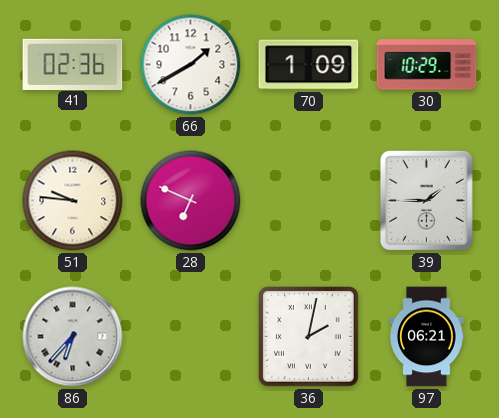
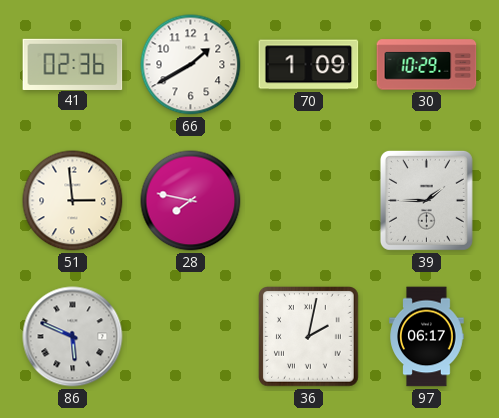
51: 9:46 -> 2:59 (73, 201)
28: 6:49 -> 7:47 (191, 201)
86: 6:37 -> 5:49 (73, 337)
97: 06:21 -> 06:17 (427, 337)
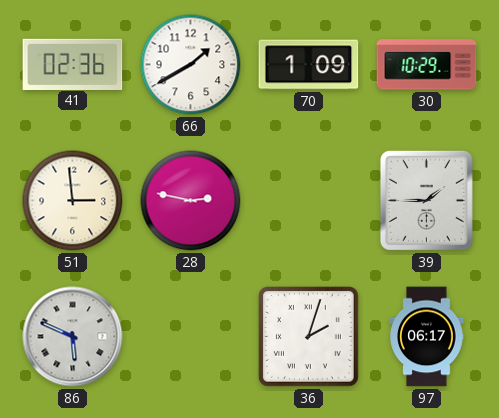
28: 7:47 -> 2:47 (191, 201)
36: 2:02 -> 2:03 (309, 337)
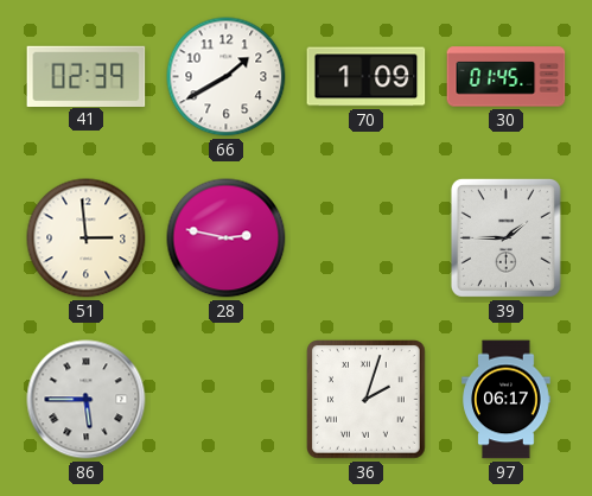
41: 02:36 -> 02:39 (87, 76)
30: 10:29 -> 01:45 (507, 77)
86: 5:49 -> 5:45 (87, 400)
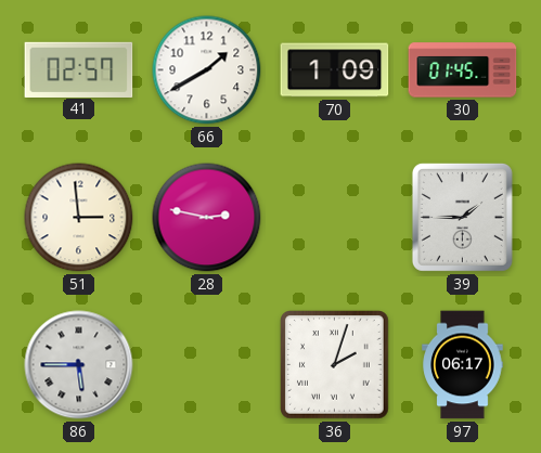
41: 02:39 -> 02:57 (79, 69)
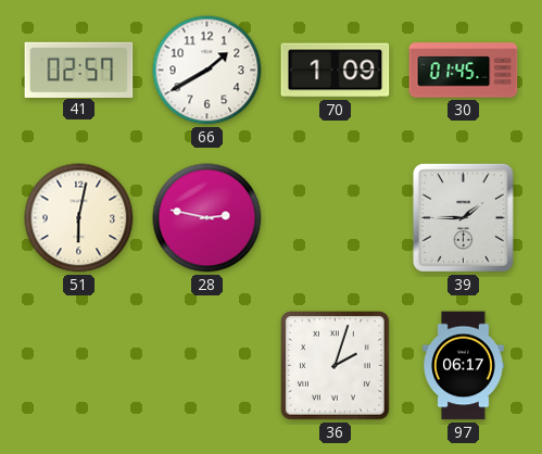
51: 2:59 -> 6:02 (79, 218)
86: 5:45 -> none (79, 365)
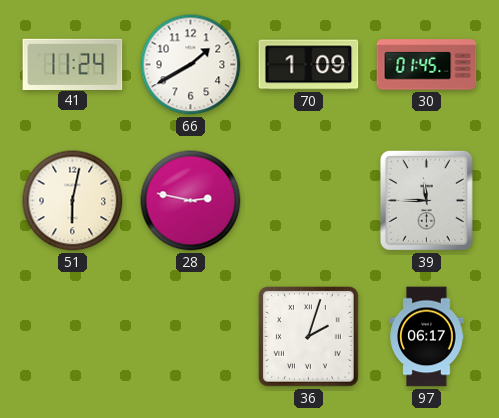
41: 02:57 -> 11:24 (73, 64)
39: 1:45 -> 11:45 (426, 200)
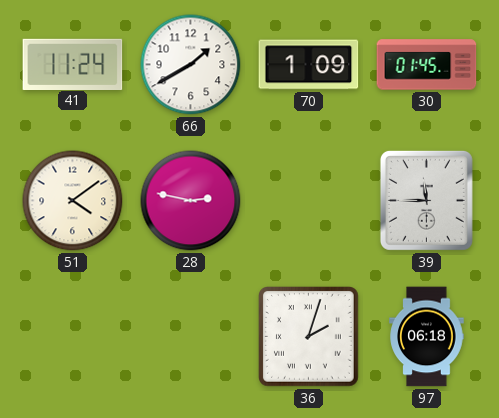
51: 6:02 -> 4:09 (73, 201)
97: 06:17 -> 06:18 (427, 337)
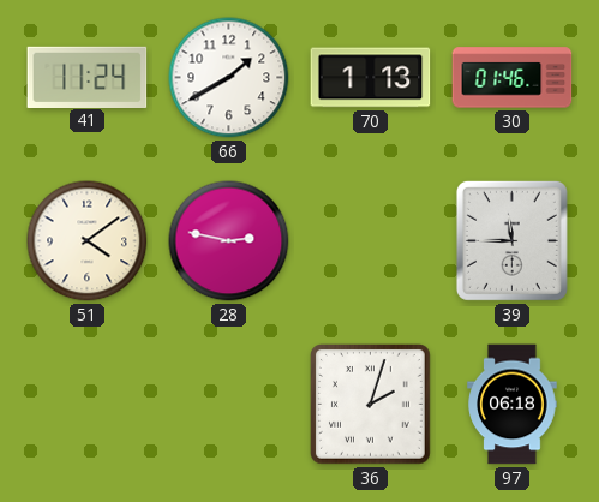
70: 1:09 -> 1:13 (371, 78)
30: 01:45 -> 01:46 (513, 78)
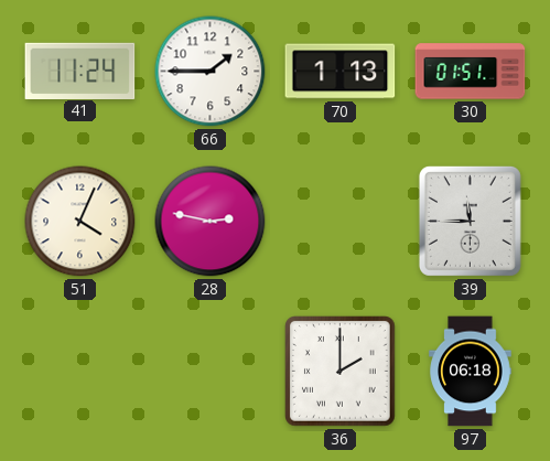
66: 1:40 -> 1:45 (211, 72)
30: 01:46 -> 01:51 (471, 72)
51: 4:09 -> 4:04 (80, 222)
36: 2:03 -> 2:00 (341, 372)
